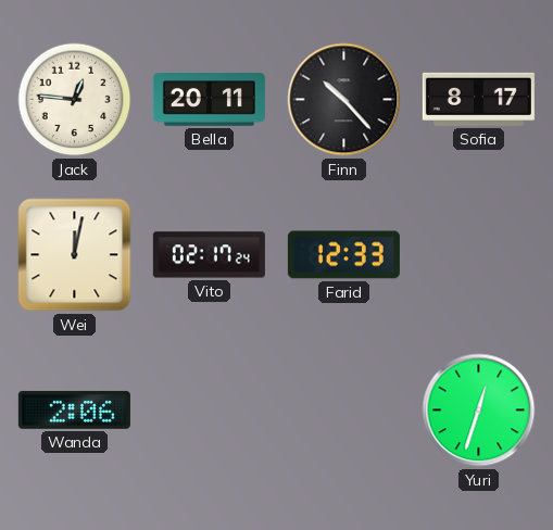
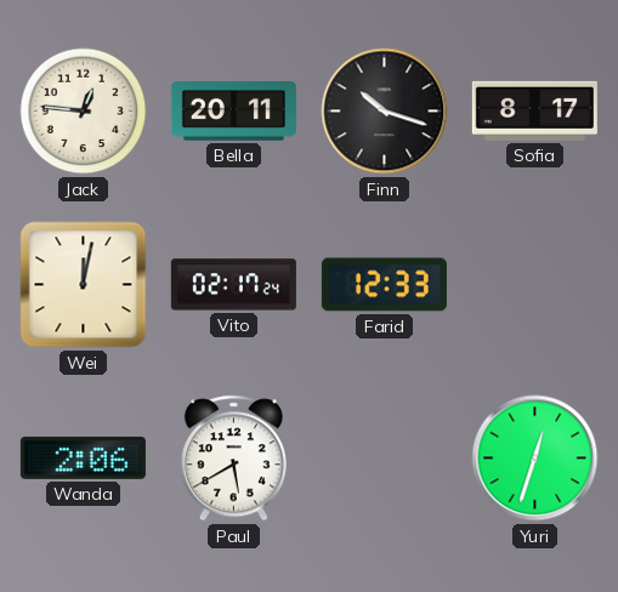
Finn: 10:23 -> 10:18 (385, 112)
Paul: none -> 5:40 (233, 459)
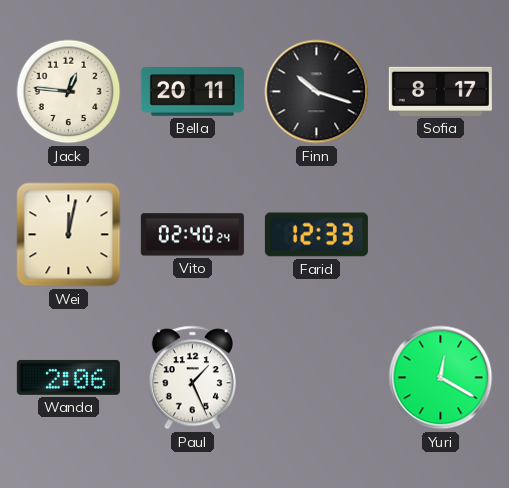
Vito: 02:17 -> 02:40 (192, 235)
Paul: 5:40 -> 1:26 (192, 378)
Yuri: 12:33 -> 12:20 (441, 378)
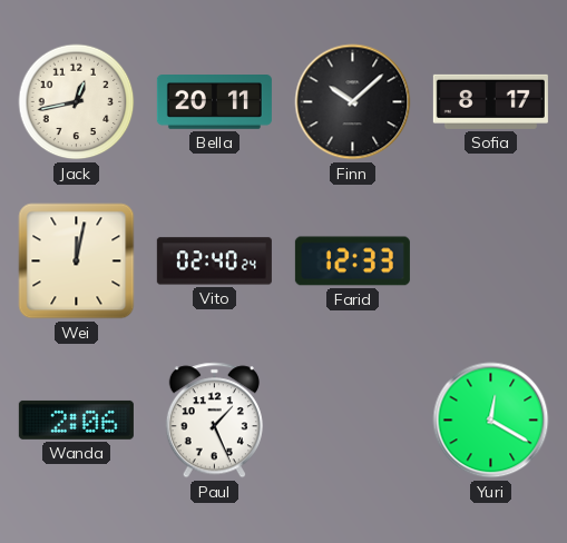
Jack: 12:46 -> 12:43 (77, 102)
Finn: 10:18 -> 10:08 (353, 102)
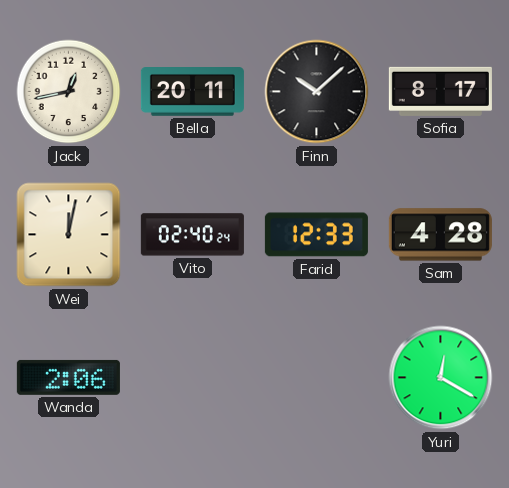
Sam: none -> 4:28 (440, 235)
Paul: 1:26 -> none (214, 421)
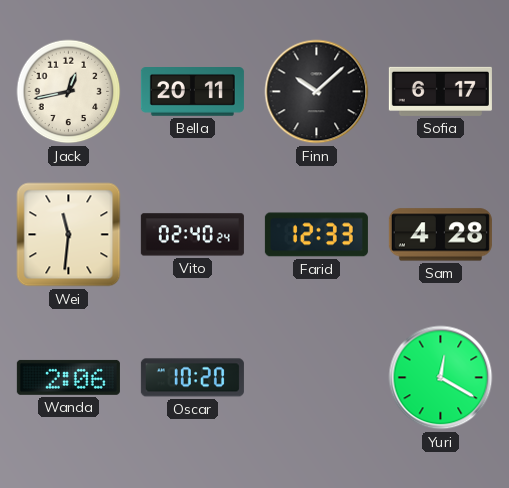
Sofia: 8:17 -> 6:17 (440, 91)
Wei: 12:02 -> 11:31 (69, 235)
Oscar: none -> 10:20 (192, 378)
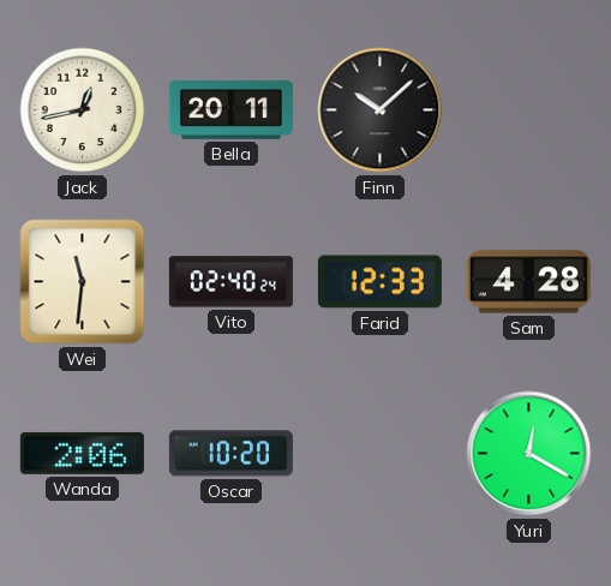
Sofia: 6:17 -> none (440, 91)
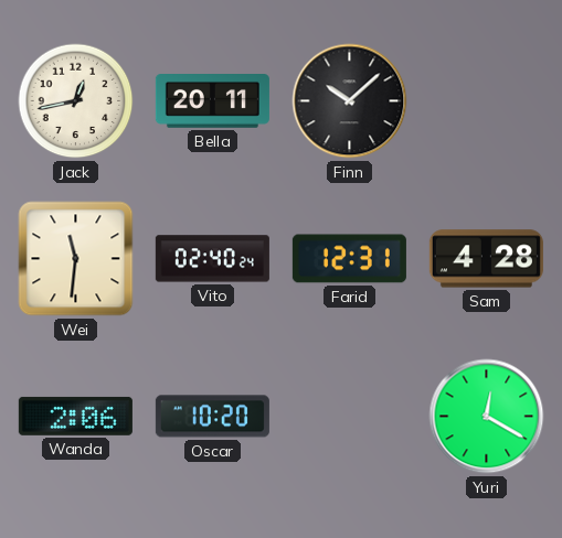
Farid: 12:33 -> 12:31 (349, 259)
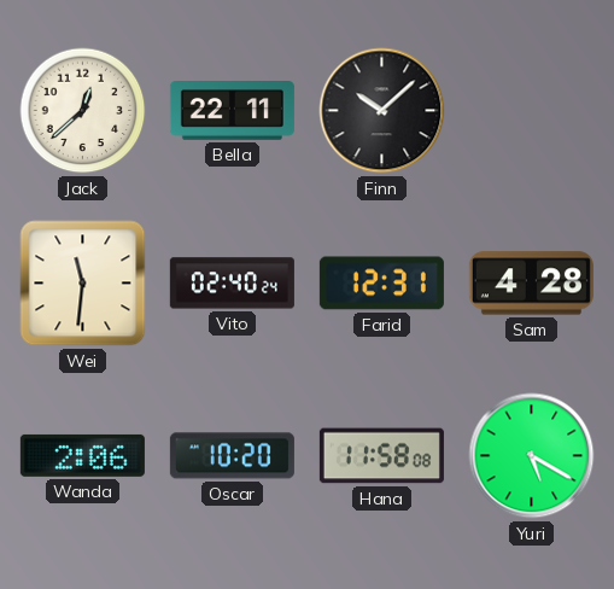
Jack: 12:43 -> 12:38 (83, 111)
Bella: 20:11 -> 22:11 (232, 111)
Hana: none -> 11:58 (381, 456)
Yuri: 12:20 -> 5:20 (532, 456)
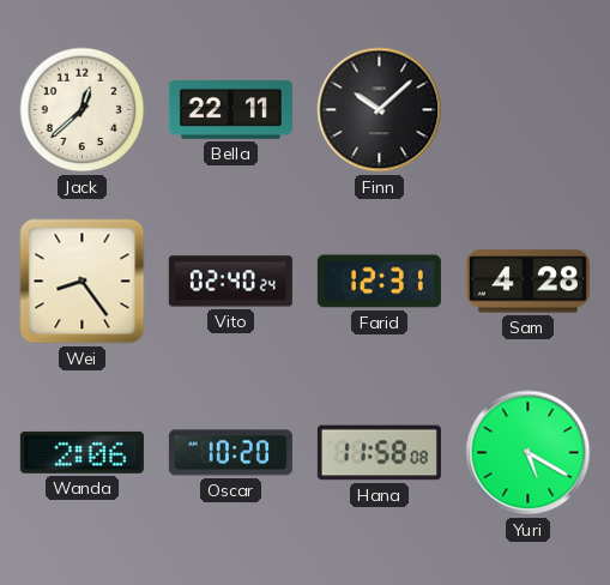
Wei: 11:31 -> 8:24 (83, 282)
